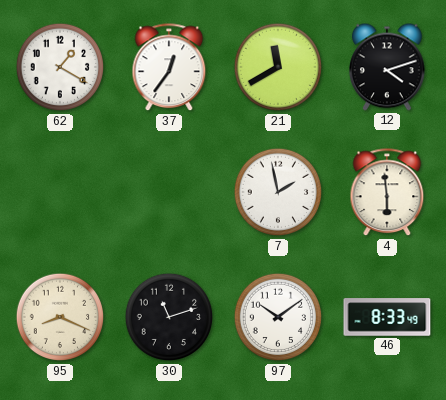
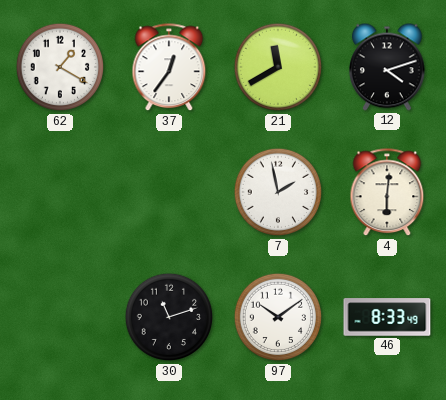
4: 5:59 -> 6:01 (387, 193)
95: 8:19 -> none (60, 317)
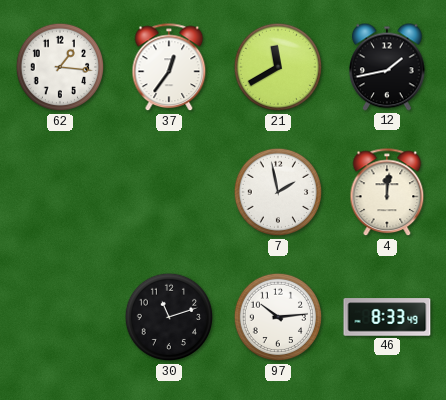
62: 1:20 -> 1:16 (60, 67)
12: 4:12 -> 1:43 (388, 67)
4: 6:01 -> 12:01 (387, 193)
97: 10:09 -> 10:14 (278, 317)
